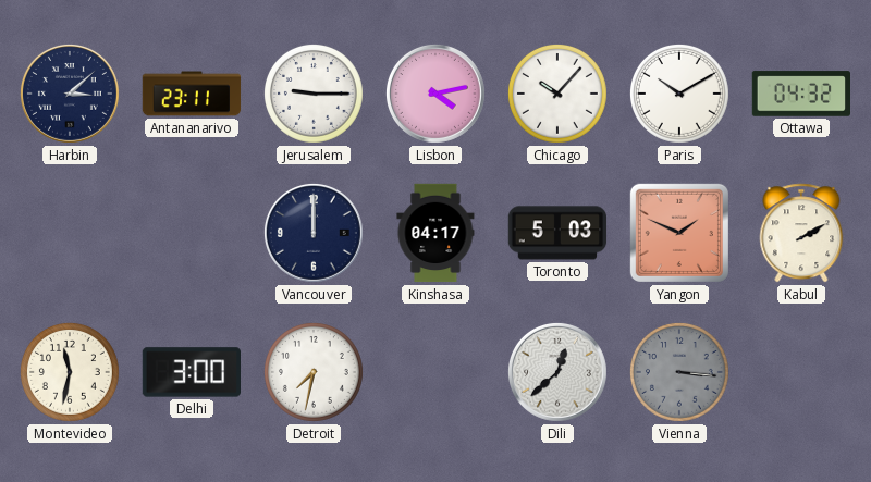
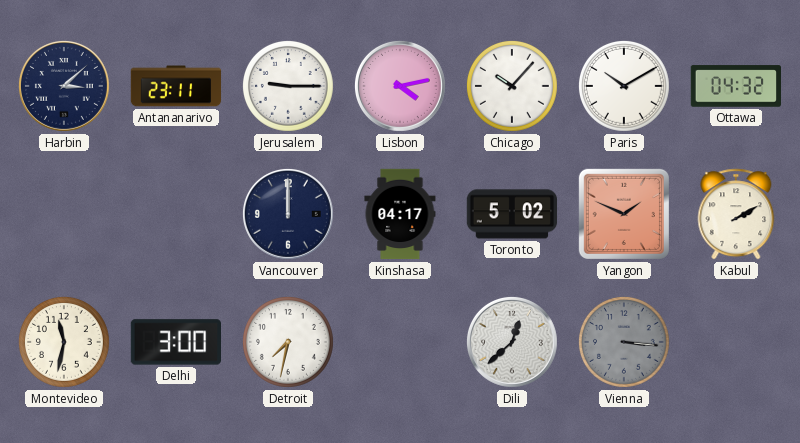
Toronto: 5:03 -> 5:02 (512, 214)
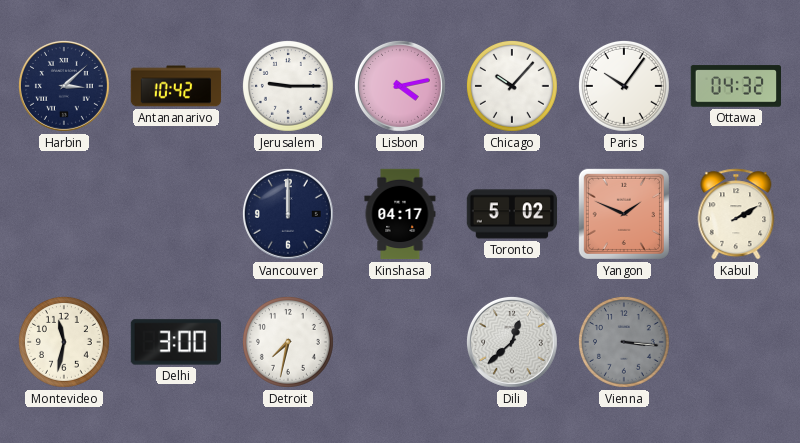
Antananarivo: 23:11 -> 10:42 (176, 86)
Paris: 10:10 -> 10:06 (624, 86)
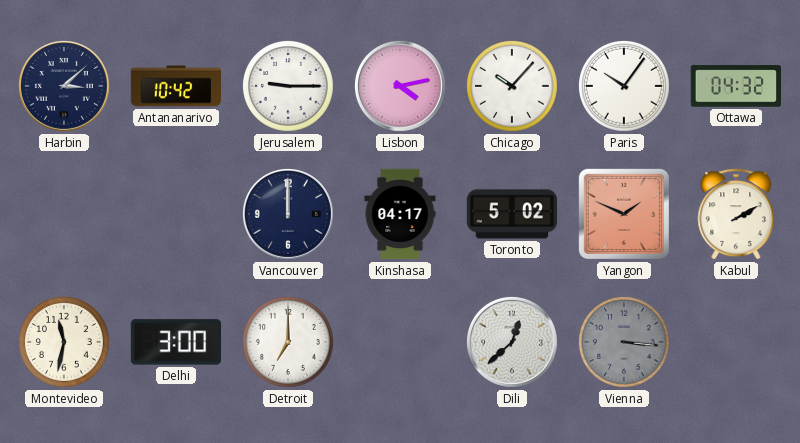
Detroit: 7:32 -> 7:00 (288, 342)
